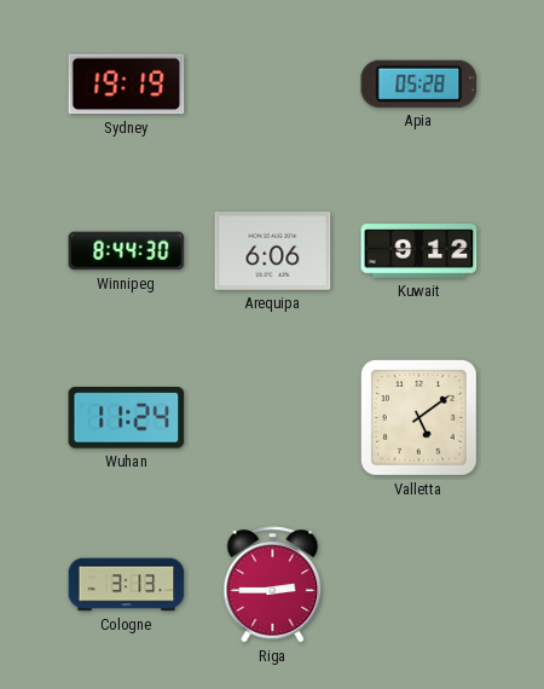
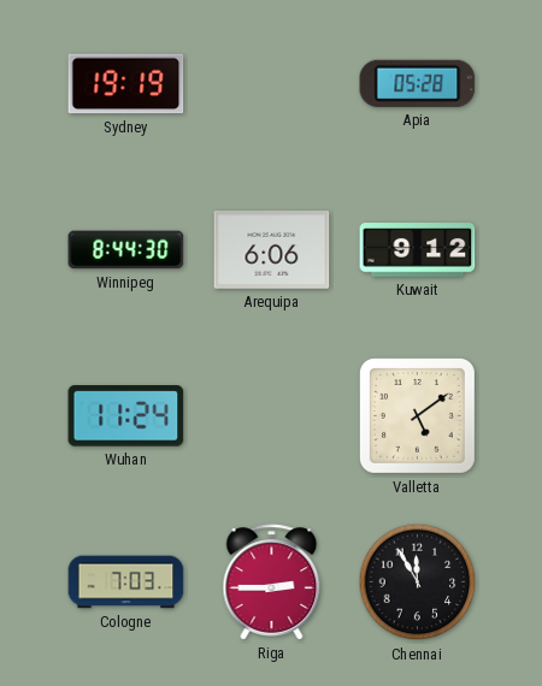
Cologne: 3:13 -> 7:03 (126, 582)
Chennai: none -> 11:55 (418, 582)
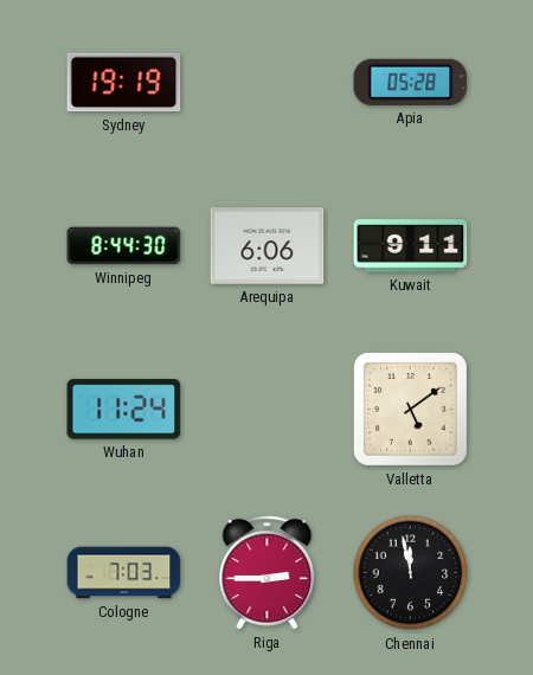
Kuwait: 9:12 -> 9:11 (411, 246)
Chennai: 11:55 -> 11:58 (411, 573)
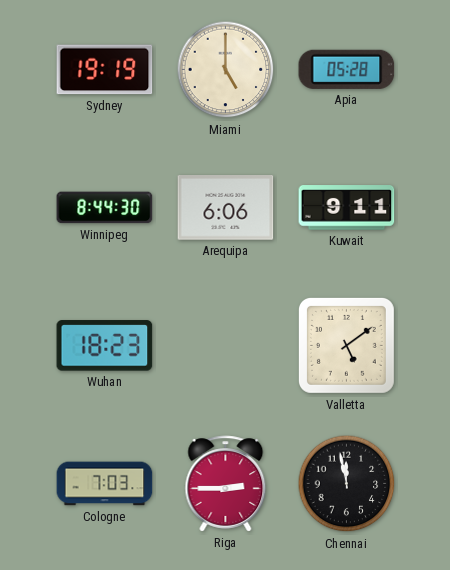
Miami: none -> 5:00 (226, 70)
Wuhan: 11:24 -> 18:23 (105, 346)
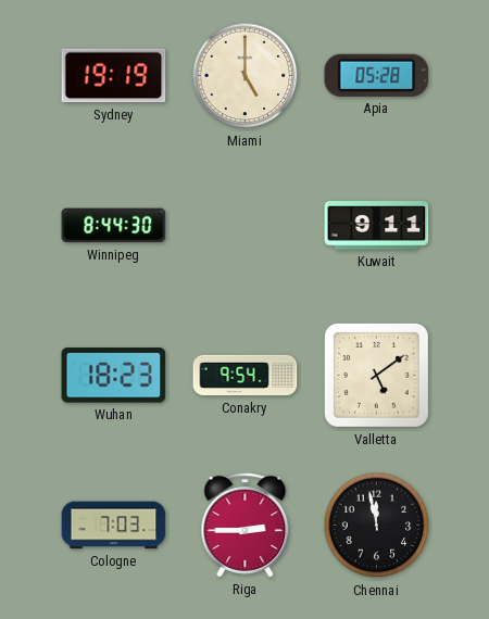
Arequipa: 6:06 -> none (226, 208)
Conakry: none -> 9:54 (246, 376)
